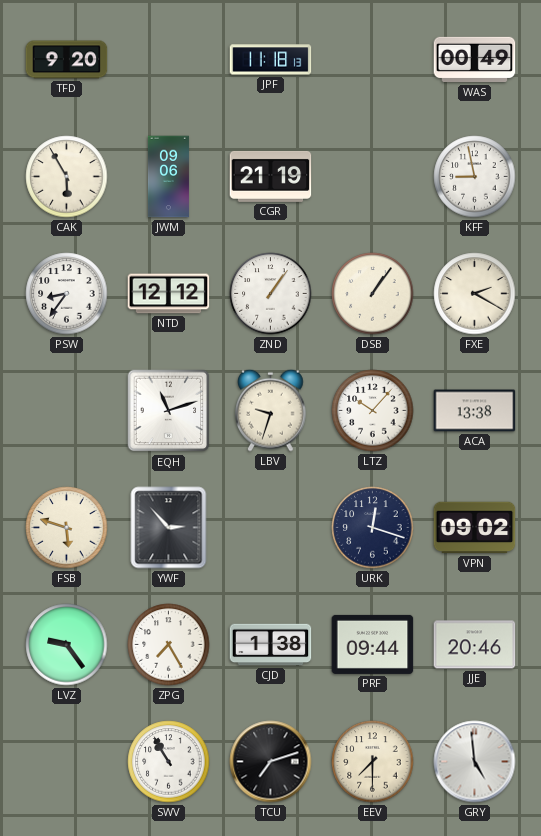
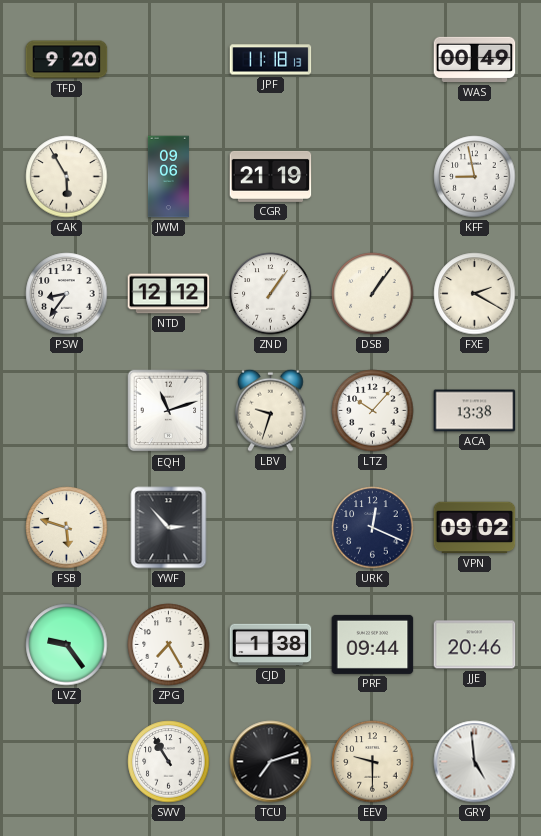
URK: 12:18 -> 12:19 (373, 528)
EEV: 7:30 -> 9:30 (373, 762)
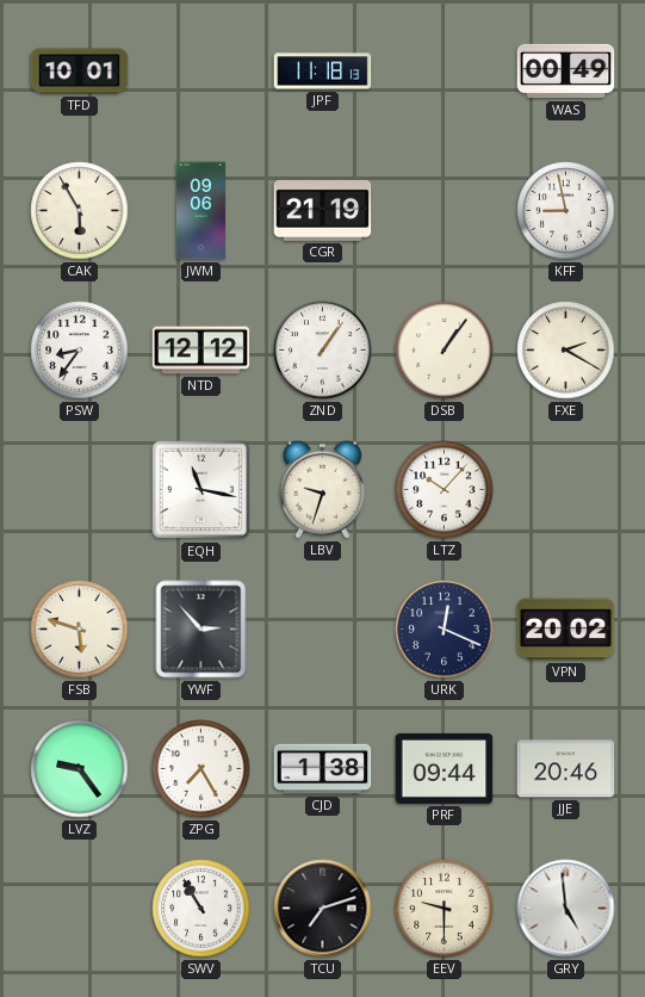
TFD: 9:20 -> 10:01 (80, 72)
EQH: 11:12 -> 11:17 (201, 490)
ACA: 13:38 -> none (475, 411)
VPN: 09:02 -> 20:02 (566, 630)
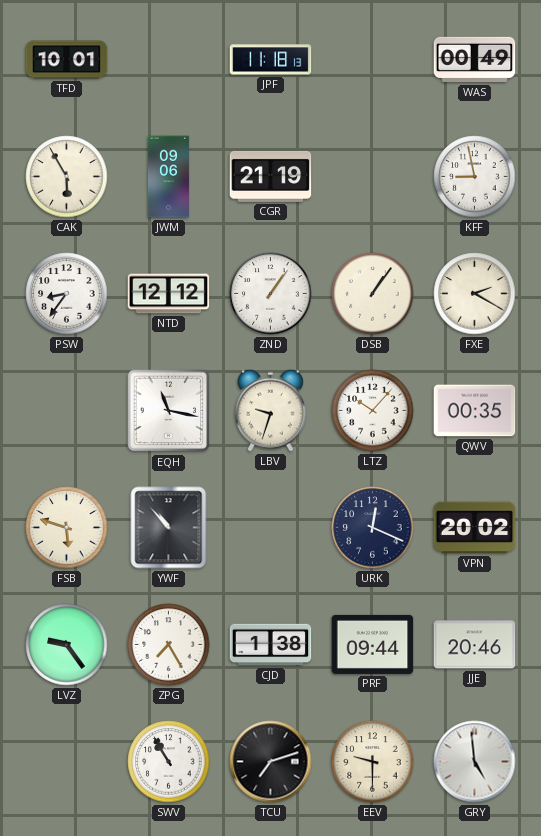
QWV: none -> 00:35 (475, 411)
YWF: 2:53 -> 10:53 (169, 528)
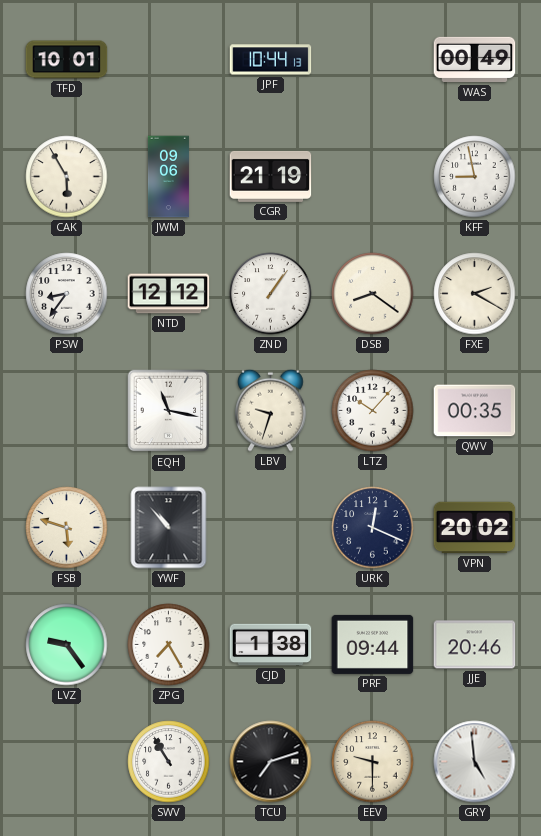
JPF: 11:18 -> 10:44 (271, 60)
DSB: 1:06 -> 8:21 (373, 294)
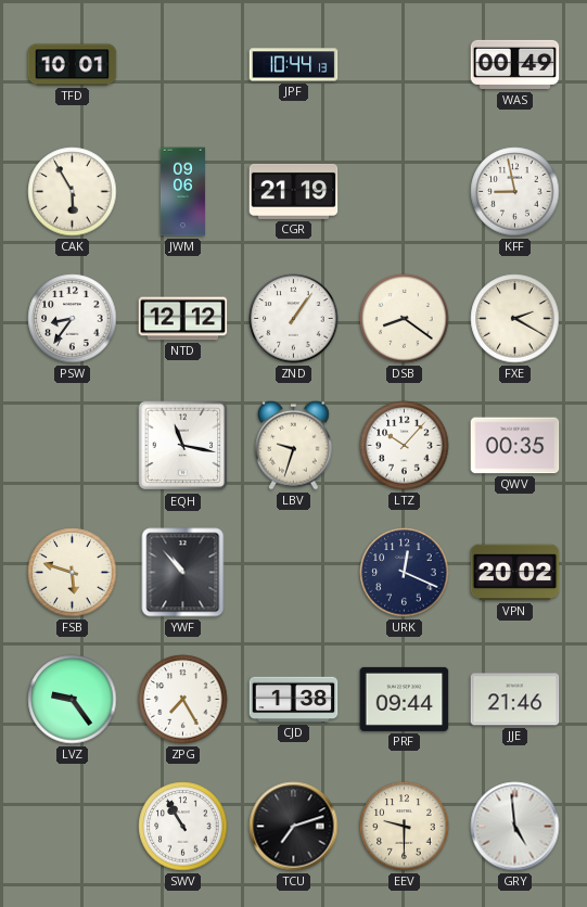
JJE: 20:46 -> 21:46 (515, 700)
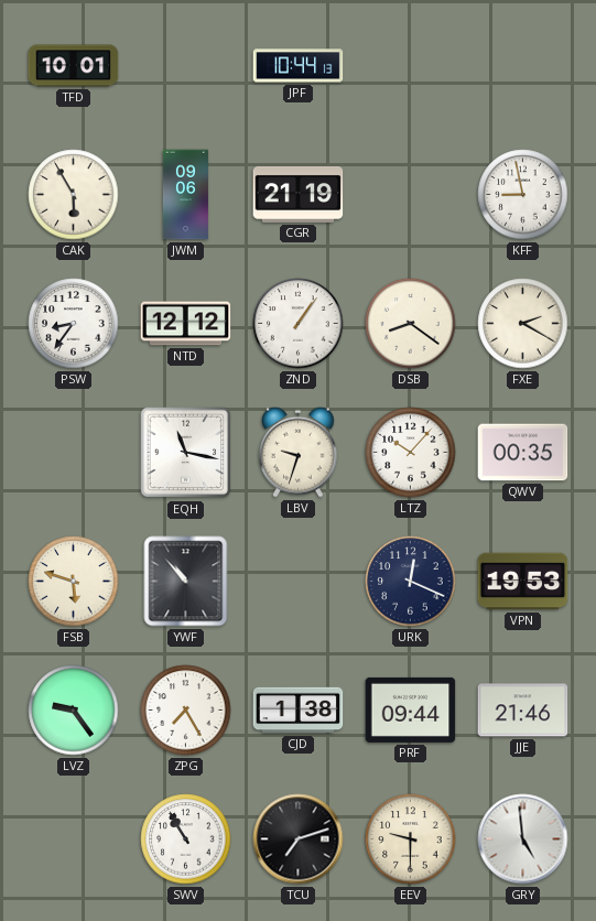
WAS: 00:49 -> none (515, 65)
VPN: 20:02 -> 19:53 (523, 582)
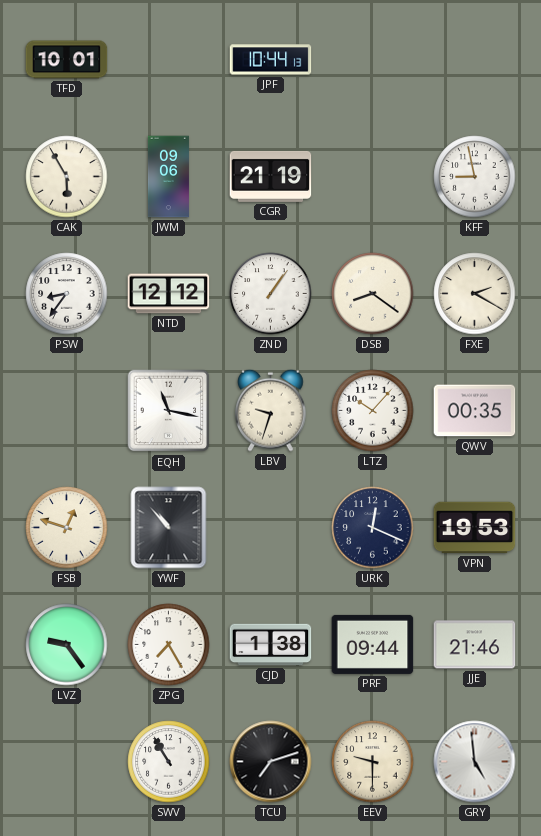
FSB: 5:48 -> 12:48 (67, 528)
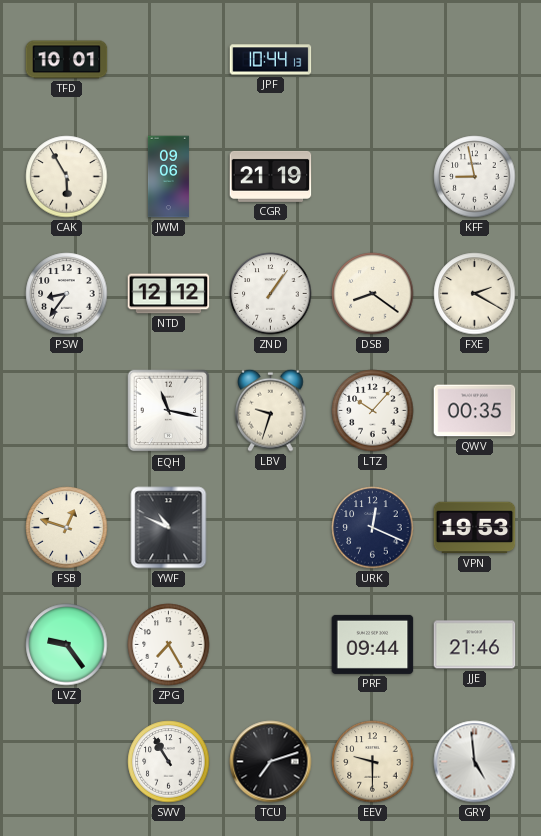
YWF: 10:53 -> 10:49 (169, 528)
CJD: 1:38 -> none (271, 645)
